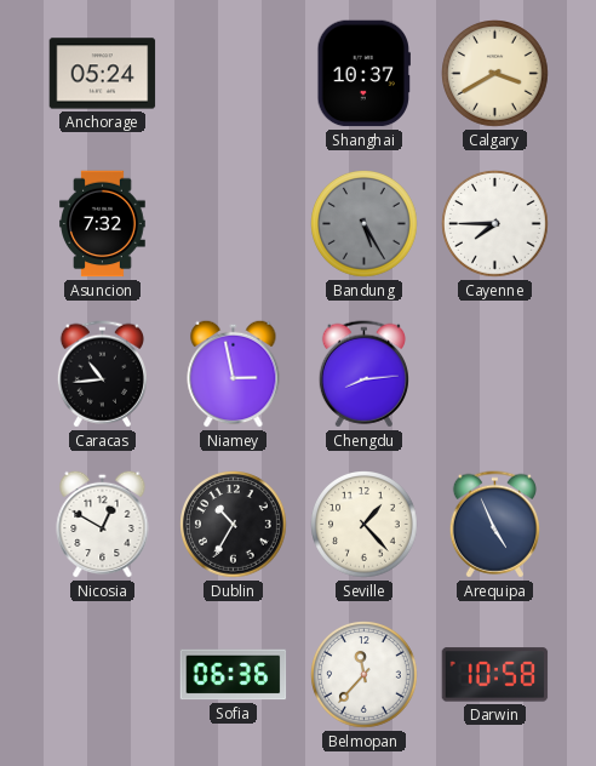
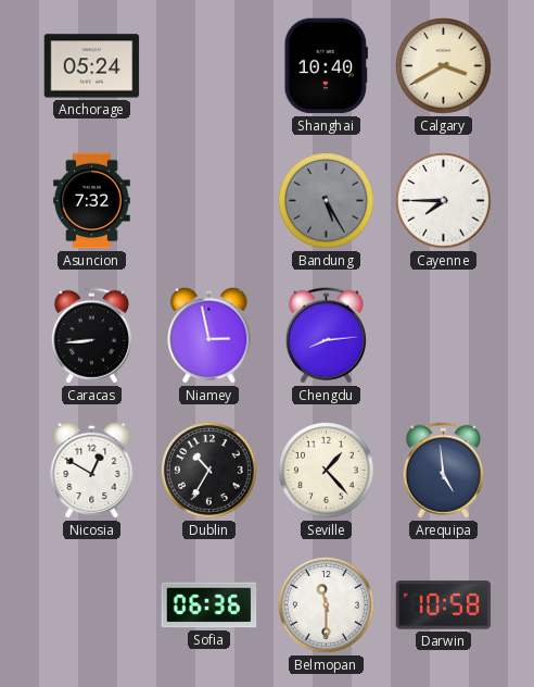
Shanghai: 10:37 -> 10:40 (326, 66)
Caracas: 10:44 -> 8:44 (91, 336)
Arequipa: 4:56 -> 4:59 (443, 471)
Belmopan: 11:37 -> 11:30 (327, 605)
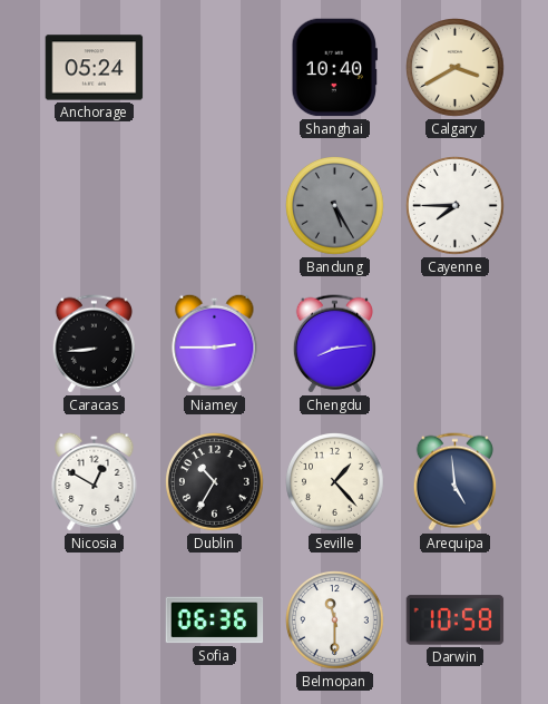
Asuncion: 7:32 -> none (92, 201)
Niamey: 2:58 -> 2:45 (215, 343)
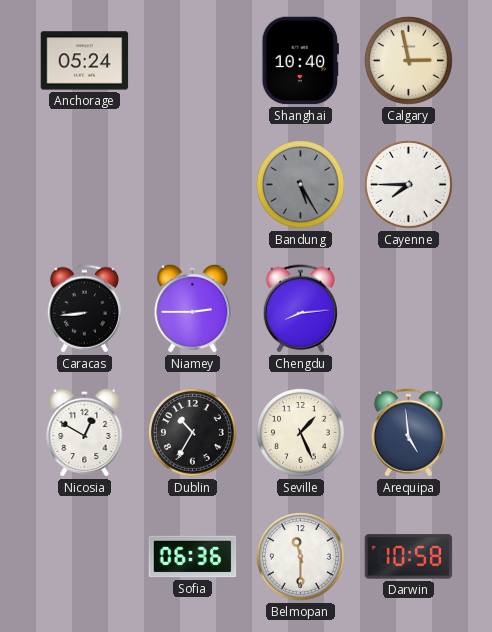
Calgary: 3:40 -> 2:58 (409, 61)
Seville: 1:23 -> 1:26 (301, 433)
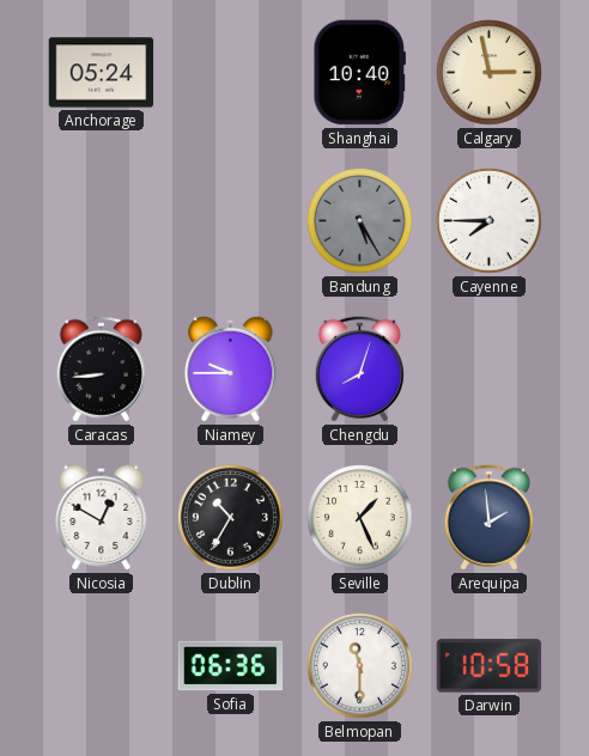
Niamey: 2:45 -> 9:45 (231, 368)
Chengdu: 8:14 -> 8:03 (359, 370)
Arequipa: 4:59 -> 1:59 (488, 518)
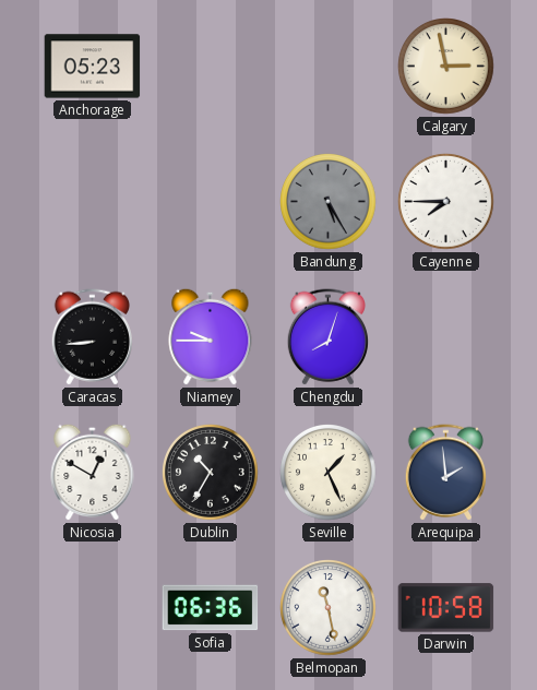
Anchorage: 05:24 -> 05:23 (93, 67)
Shanghai: 10:40 -> none (359, 73)
Belmopan: 11:30 -> 11:28 (329, 608)
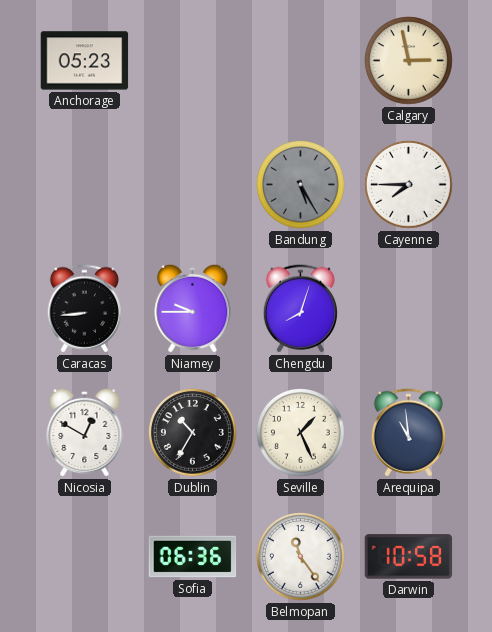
Arequipa: 1:59 -> 10:59 (408, 433)
Belmopan: 11:28 -> 11:24 (301, 557)
